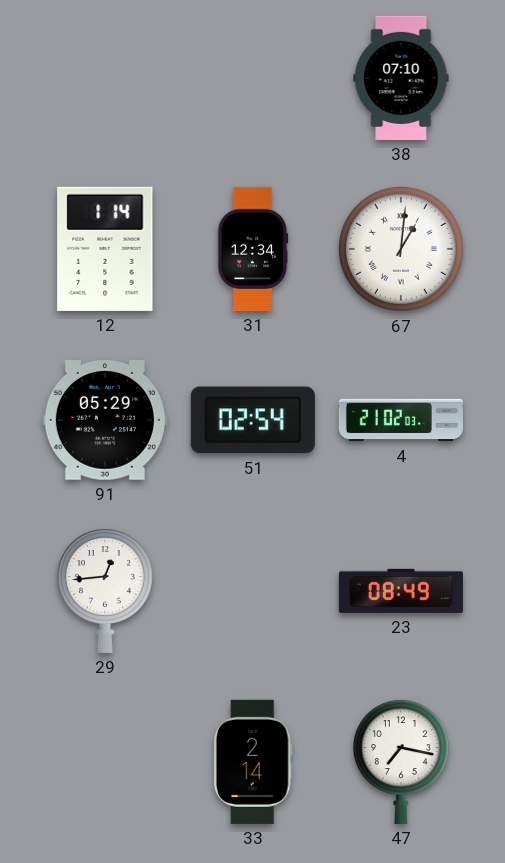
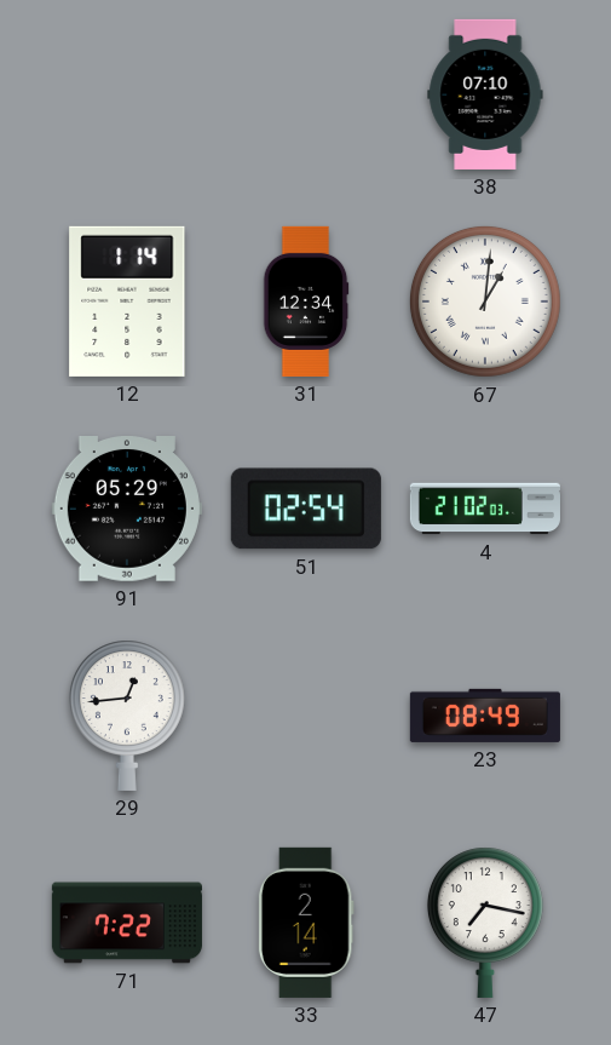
71: none -> 7:22 (127, 923)
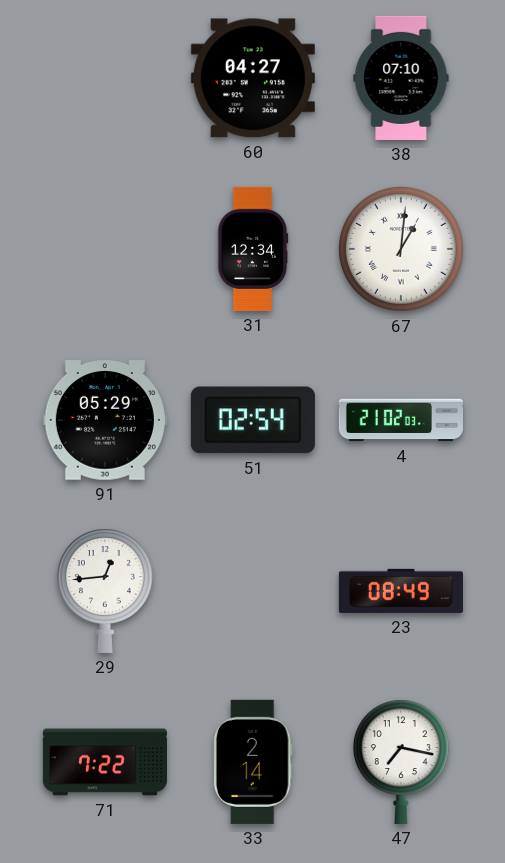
60: none -> 04:27 (253, 78)
12: 1:14 -> none (127, 302)
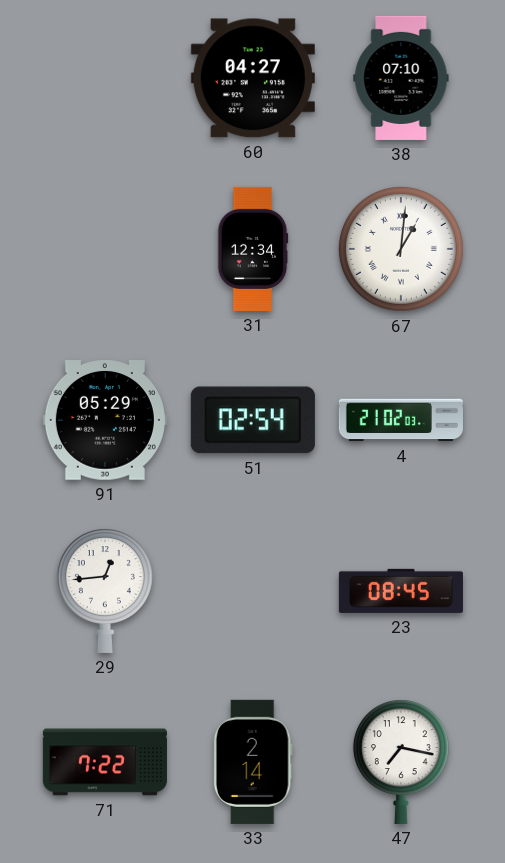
23: 08:49 -> 08:45 (401, 591)
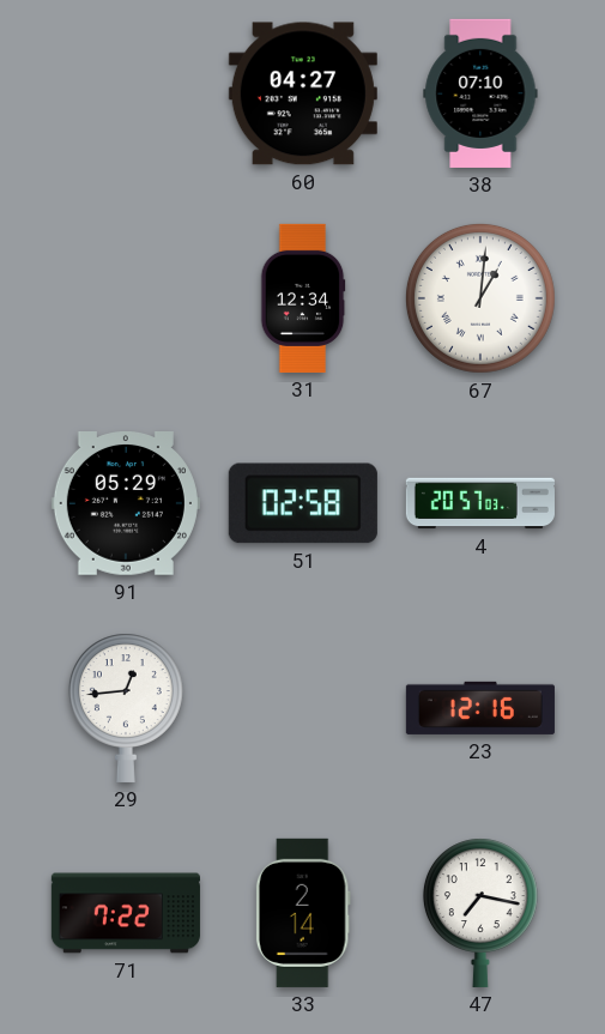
51: 02:54 -> 02:58 (303, 503)
4: 21:02 -> 20:57 (480, 503)
23: 08:45 -> 12:16 (480, 708)
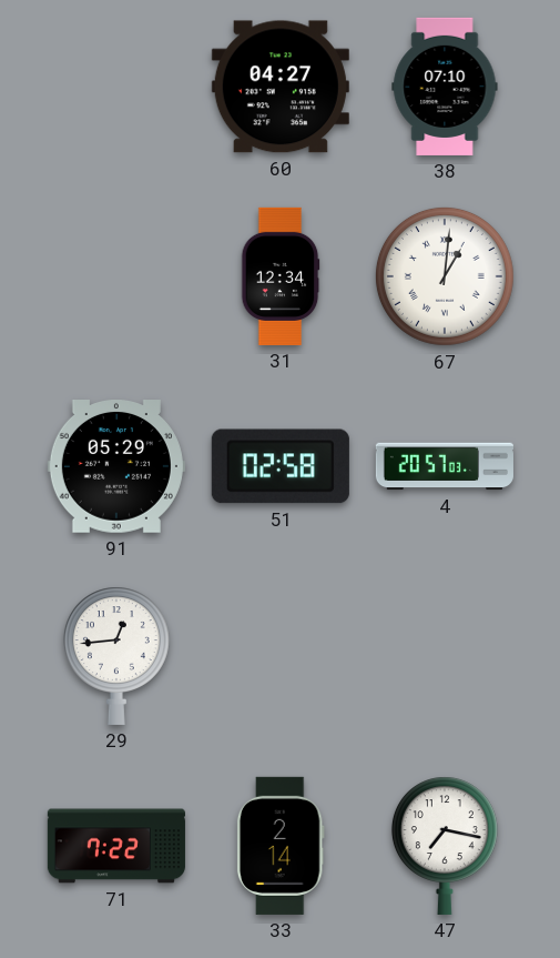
23: 12:16 -> none (480, 708)
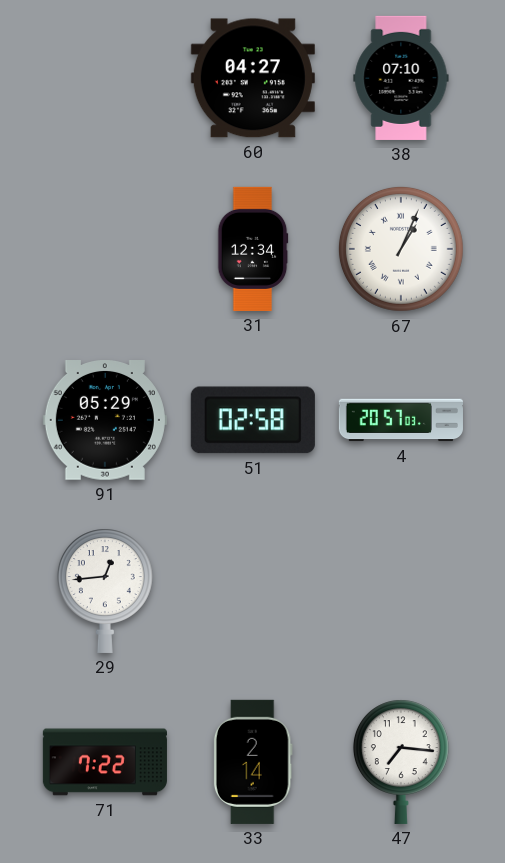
67: 1:01 -> 1:04 (401, 249)
47: 7:17 -> 7:16 (401, 762)
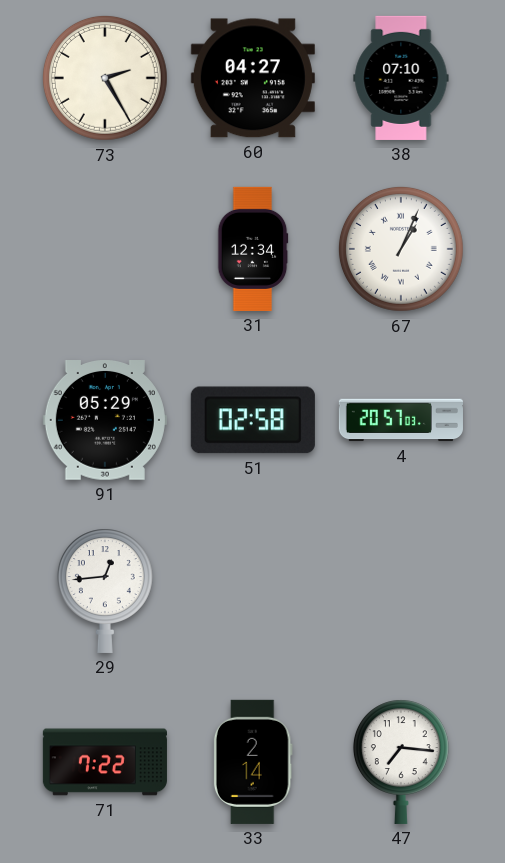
73: none -> 2:25 (105, 78)
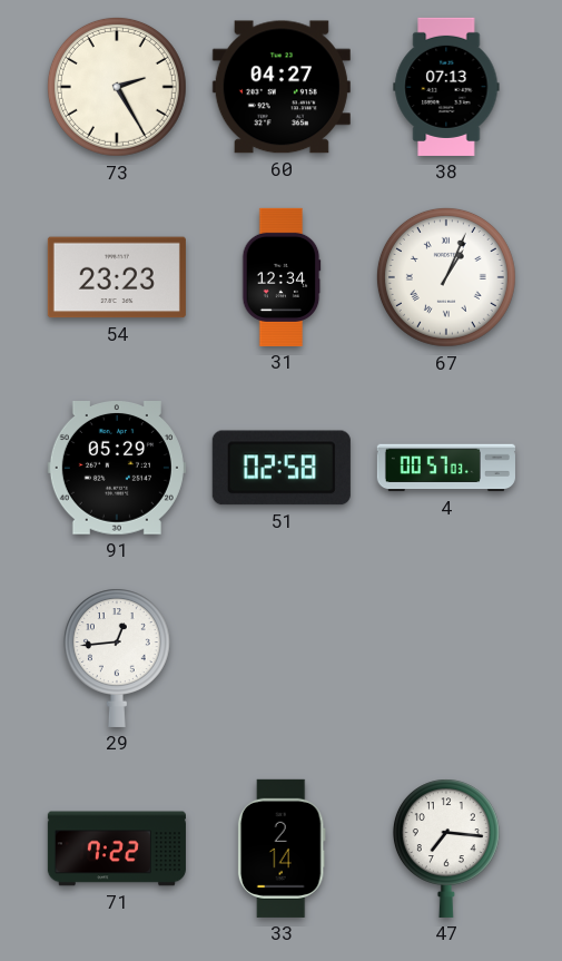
38: 07:10 -> 07:13 (446, 87)
54: none -> 23:23 (117, 277)
4: 20:57 -> 00:57 (446, 468)
